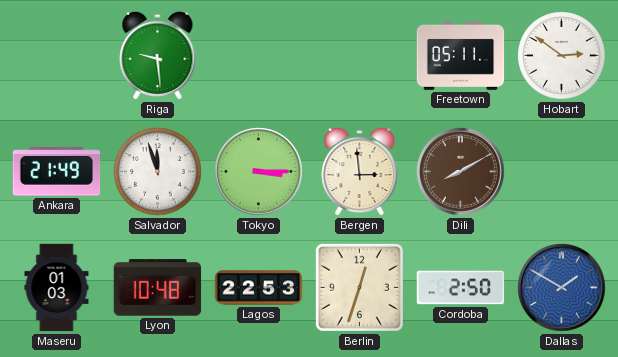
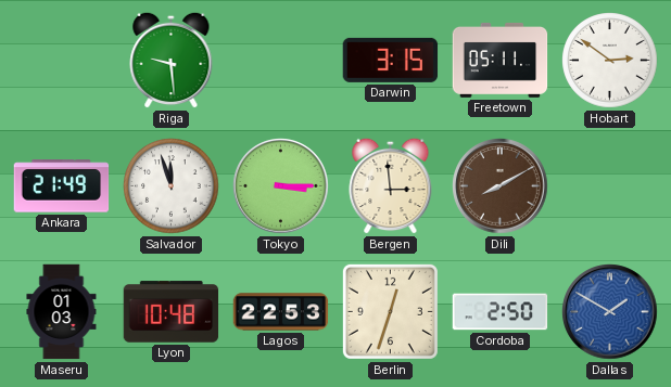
Darwin: none -> 3:15 (391, 60)
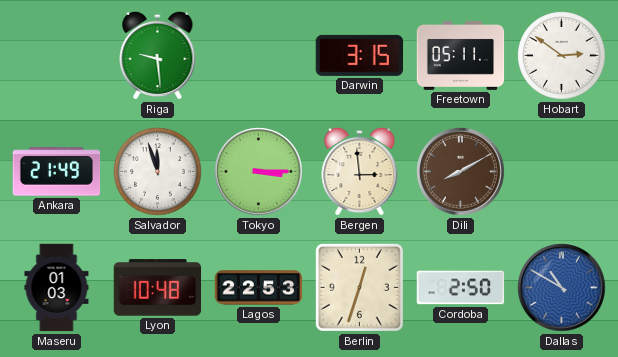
Dallas: 1:50 -> 10:50 (562, 288)
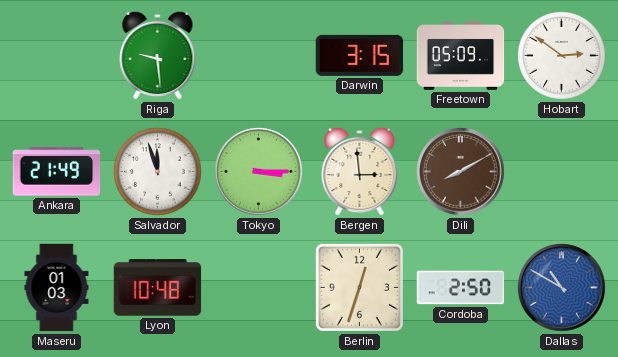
Freetown: 05:11 -> 05:09 (461, 55)
Lagos: 22:53 -> none (259, 288)
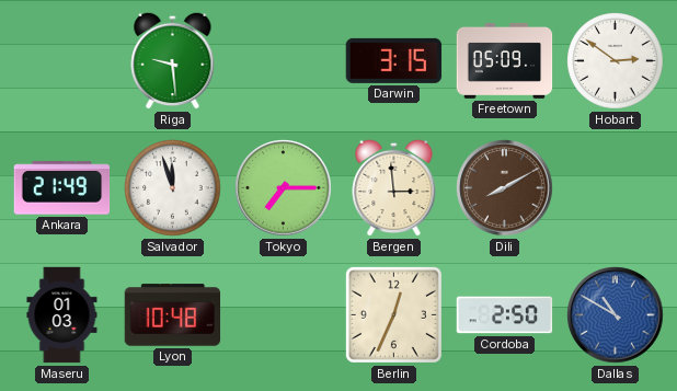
Tokyo: 3:15 -> 7:15 (284, 188)
Berlin: 12:33 -> 12:34 (393, 314)
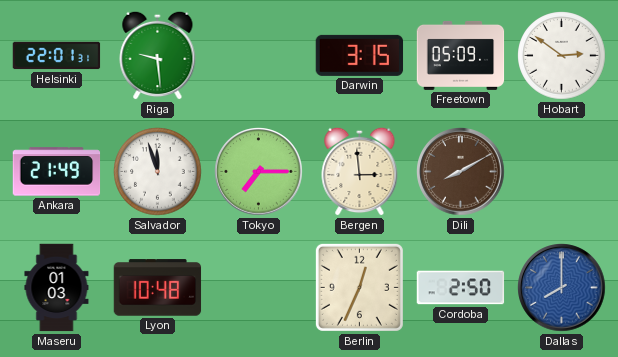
Helsinki: none -> 22:01 (57, 56)
Dallas: 10:50 -> 8:00 (562, 288)
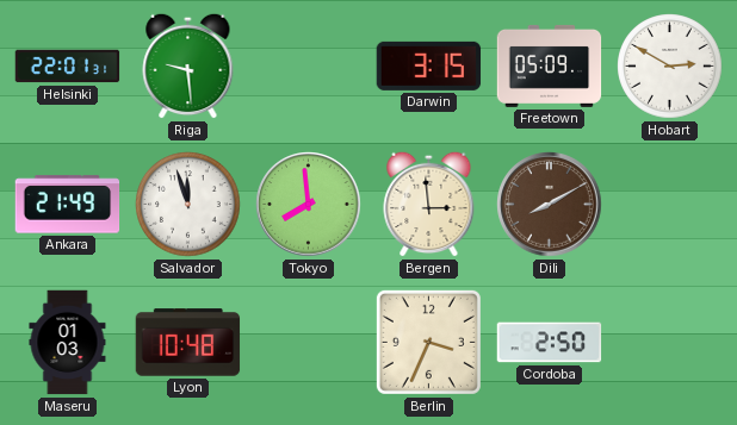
Hobart: 2:51 -> 2:50 (670, 67)
Tokyo: 7:15 -> 7:59 (309, 205)
Berlin: 12:34 -> 3:34 (428, 342)
Dallas: 8:00 -> none (562, 288)
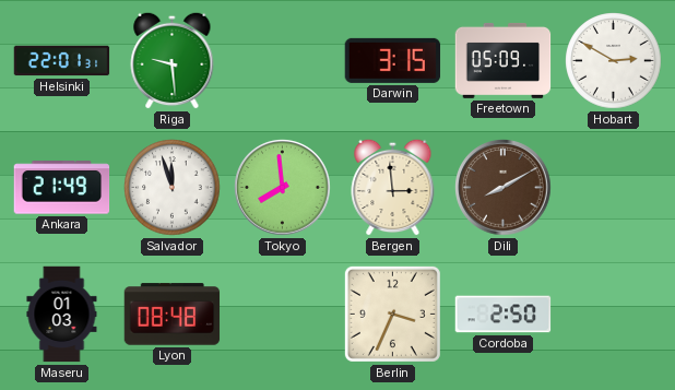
Lyon: 10:48 -> 08:48 (173, 315)
